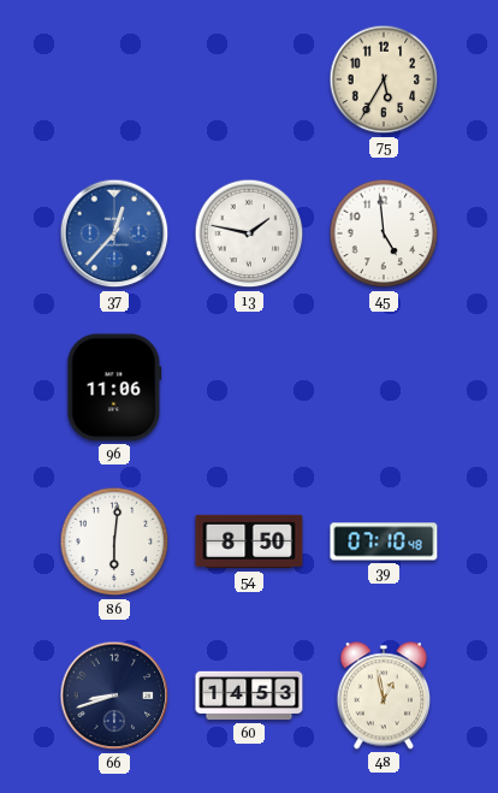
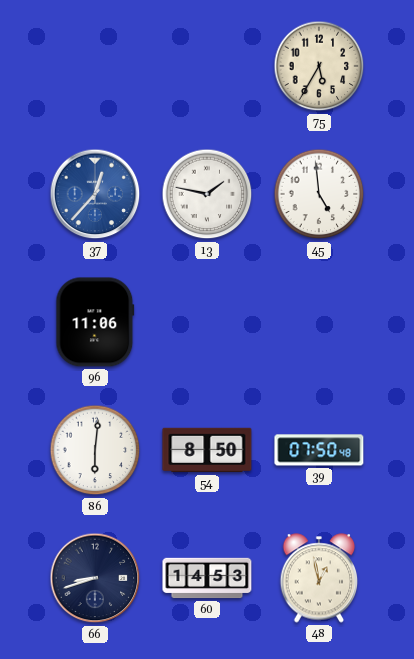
39: 07:10 -> 07:50 (319, 450)
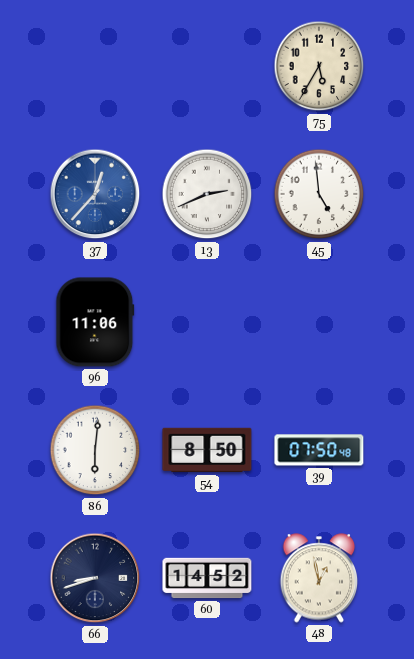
13: 1:47 -> 2:41 (207, 194)
60: 14:53 -> 14:52 (207, 578)
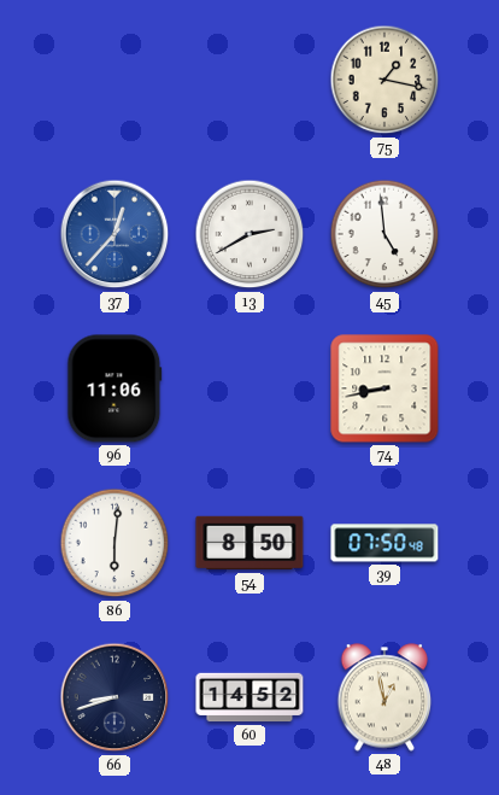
75: 5:35 -> 1:17 (384, 80)
13: 2:41 -> 2:40 (249, 234)
74: none -> 8:43 (384, 388)
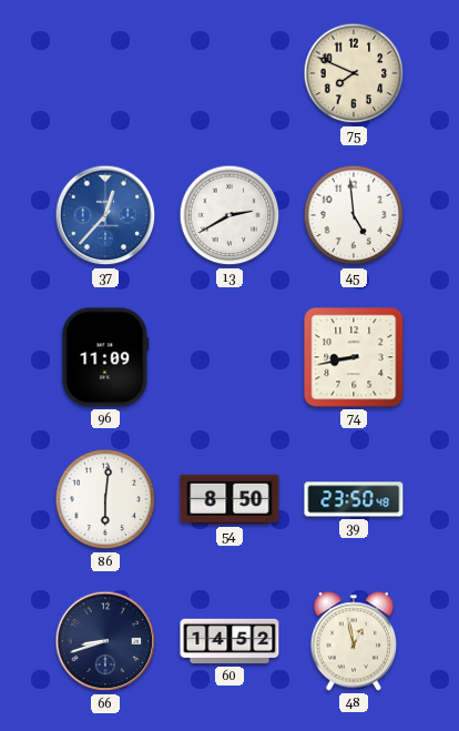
75: 1:17 -> 7:49 (354, 73)
96: 11:06 -> 11:09 (105, 357)
39: 07:50 -> 23:50 (354, 499)
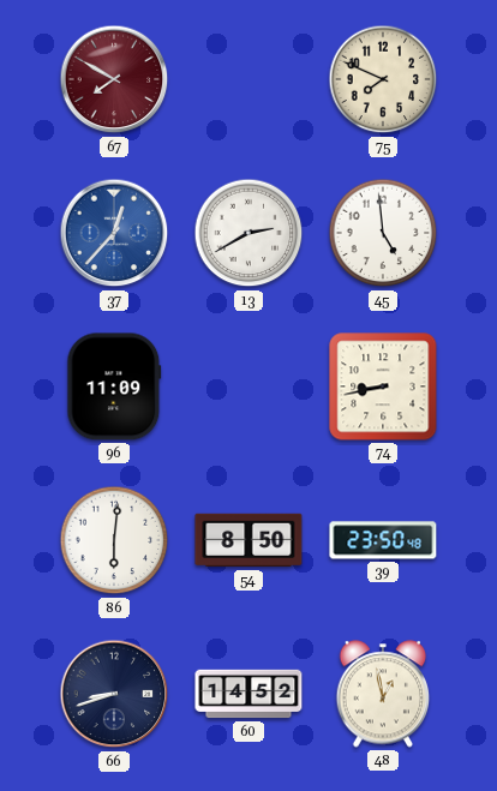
67: none -> 7:50 (114, 79)
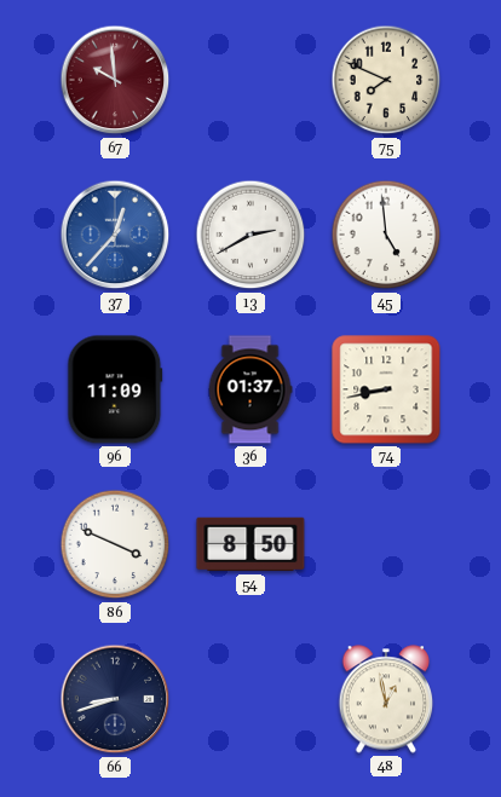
67: 7:50 -> 9:59 (115, 80)
36: none -> 01:37 (250, 389)
86: 6:01 -> 3:49 (115, 544)
39: 23:50 -> none (383, 540)
60: 14:52 -> none (248, 694)
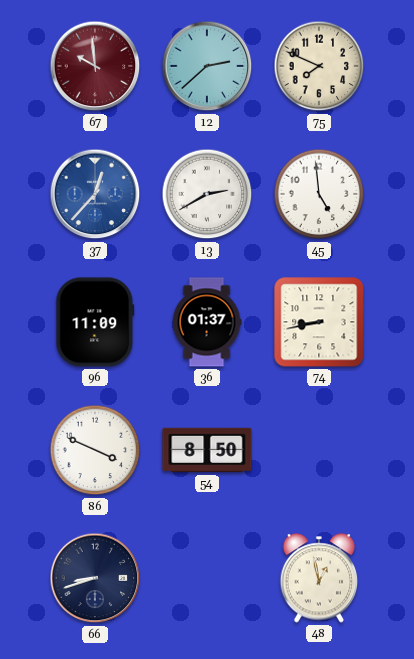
12: none -> 2:38 (207, 66)
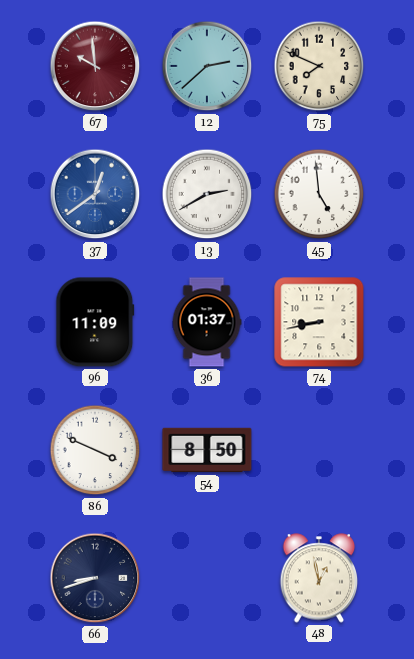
37: 12:37 -> 12:39 (95, 194)
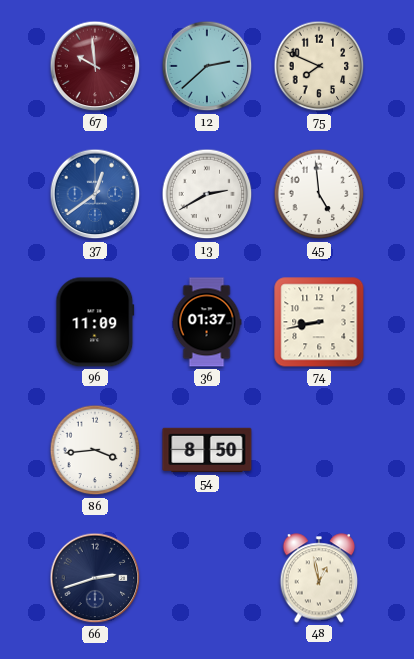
86: 3:49 -> 3:44 (95, 450)
66: 8:42 -> 2:42 (95, 578)
